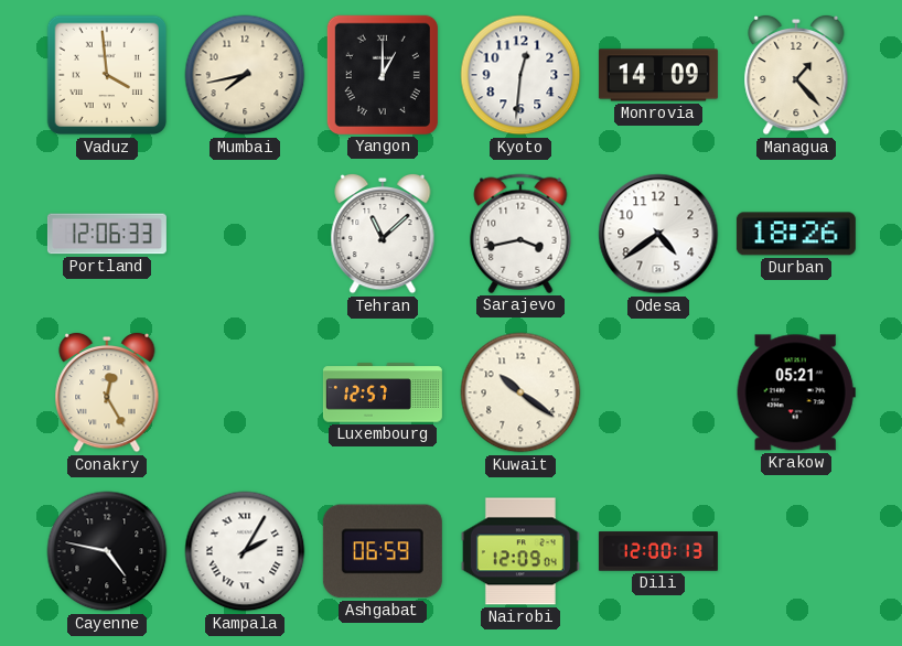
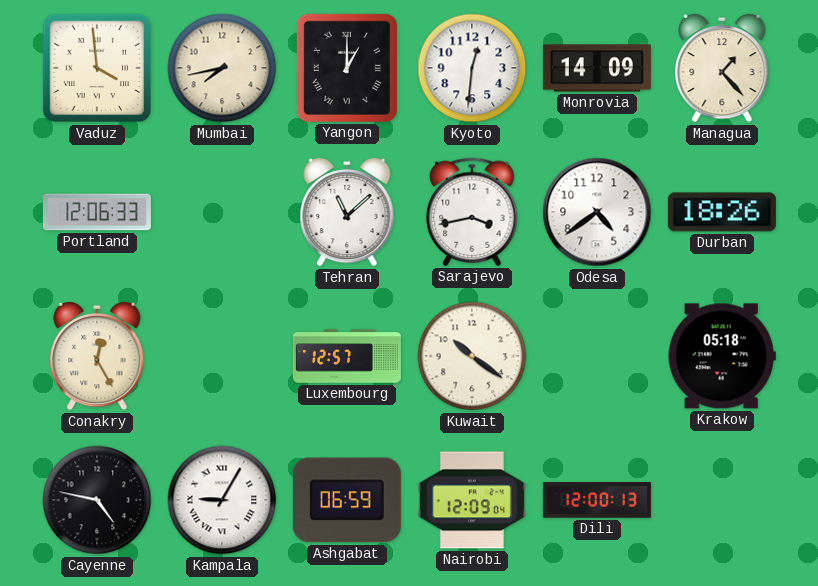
Krakow: 05:21 -> 05:18 (722, 356)
Kampala: 2:05 -> 9:05 (222, 500)
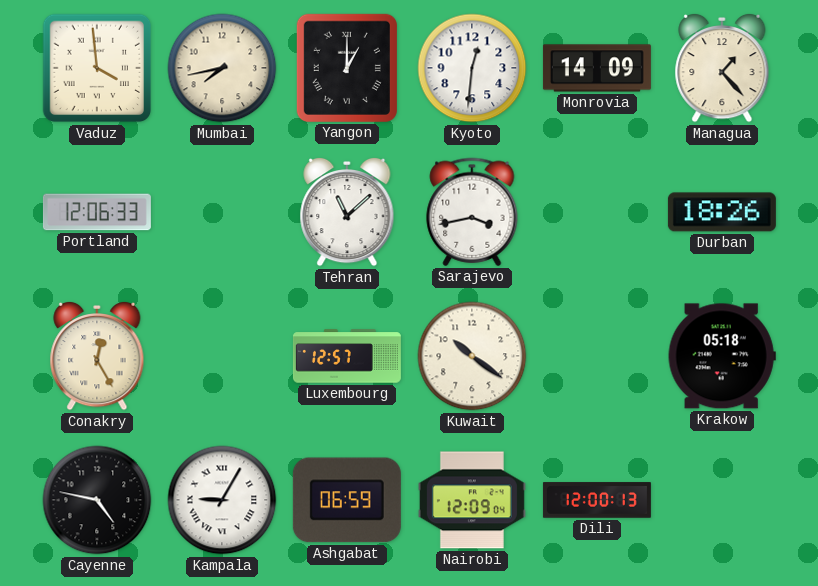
Odesa: 4:39 -> none (597, 212)
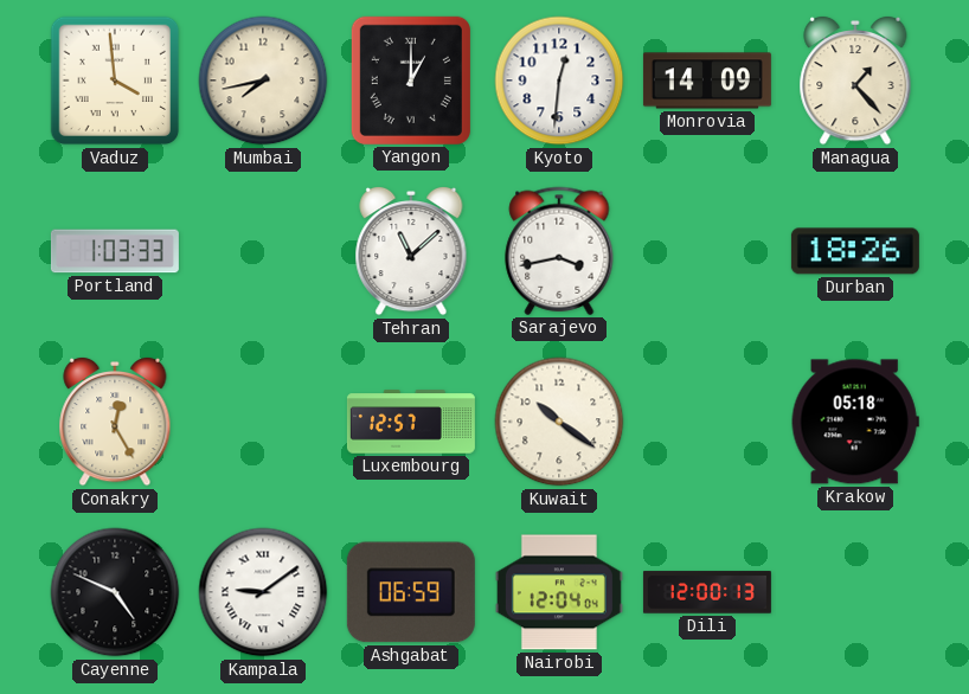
Portland: 12:06 -> 1:03 (115, 251)
Cayenne: 4:47 -> 4:49 (115, 592)
Kampala: 9:05 -> 9:09 (263, 592)
Nairobi: 12:09 -> 12:04 (559, 592)
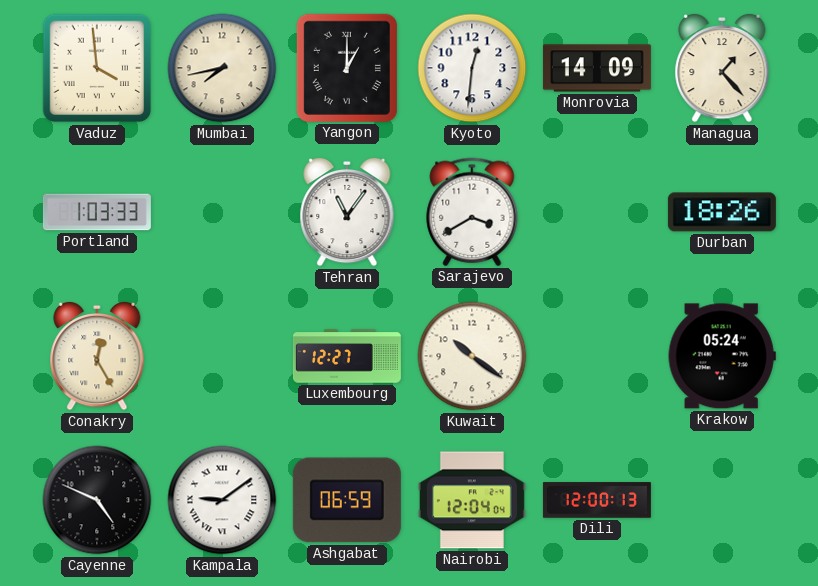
Tehran: 11:08 -> 11:06 (347, 212)
Sarajevo: 3:43 -> 3:40 (472, 212)
Luxembourg: 12:57 -> 12:27 (347, 356)
Krakow: 05:18 -> 05:24 (722, 356)
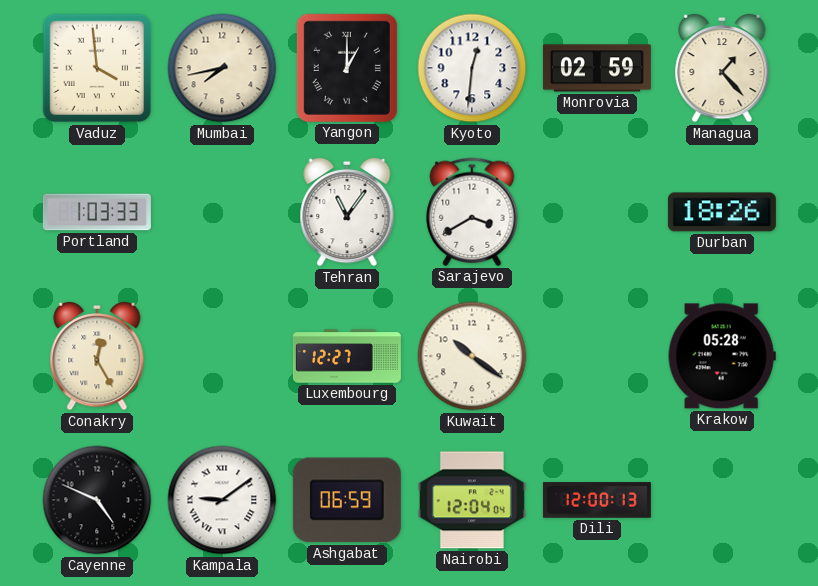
Monrovia: 14:09 -> 02:59 (597, 68)
Krakow: 05:24 -> 05:28 (722, 356)
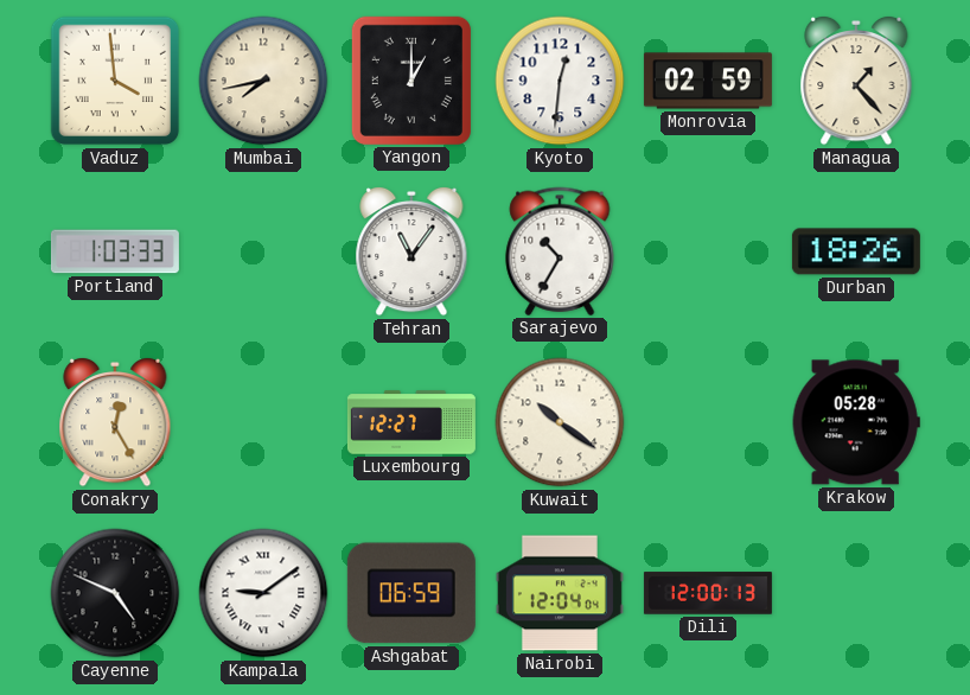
Sarajevo: 3:40 -> 10:35 (560, 251)
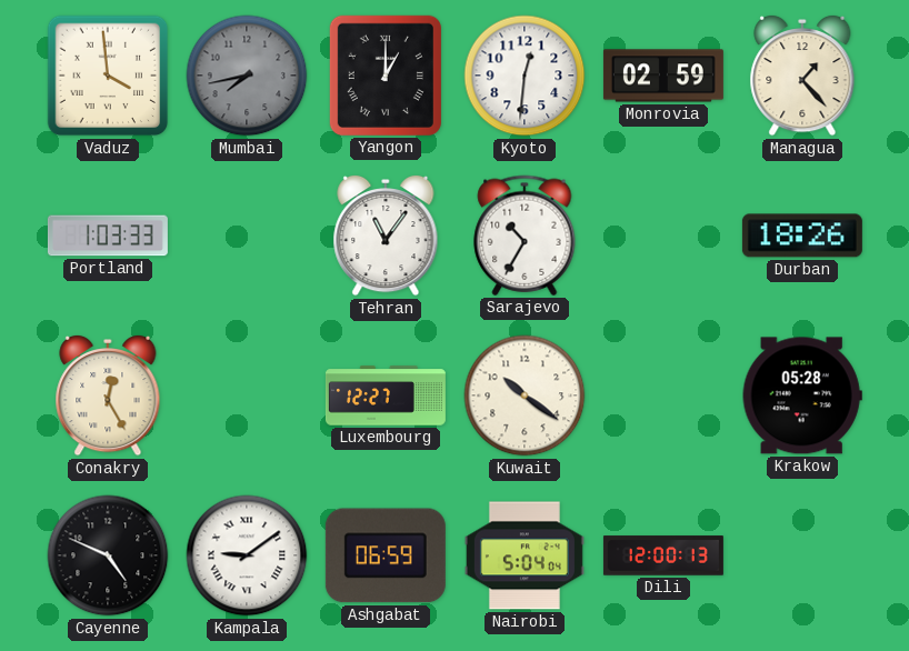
Mumbai dial: cream -> grey (247, 76)
Nairobi: 12:04 -> 5:04 (525, 555)
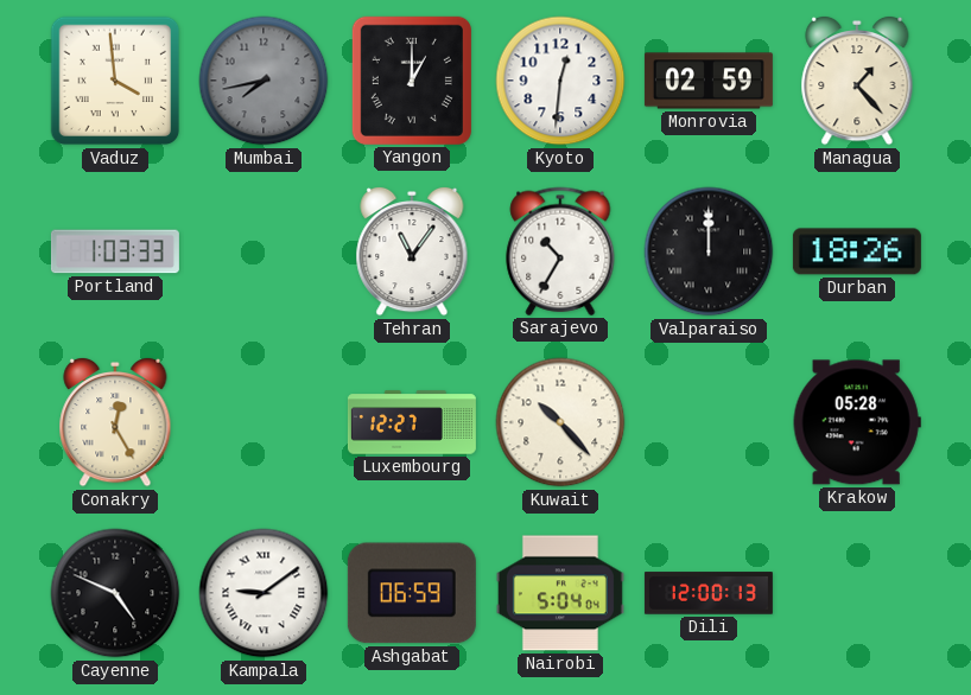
Valparaiso: none -> 12:00 (709, 251)
Kuwait: 10:21 -> 10:23 (560, 422)
